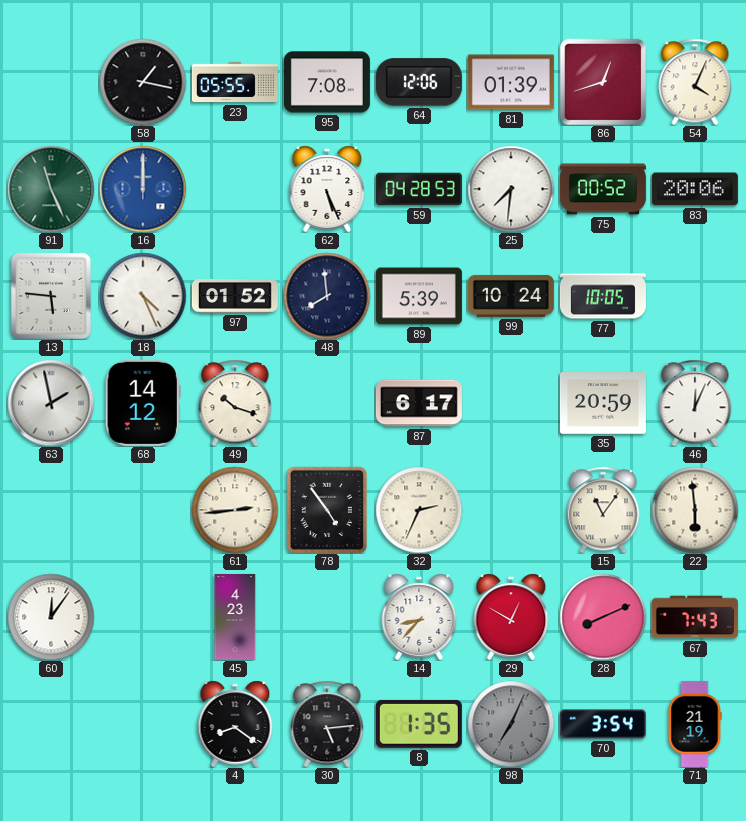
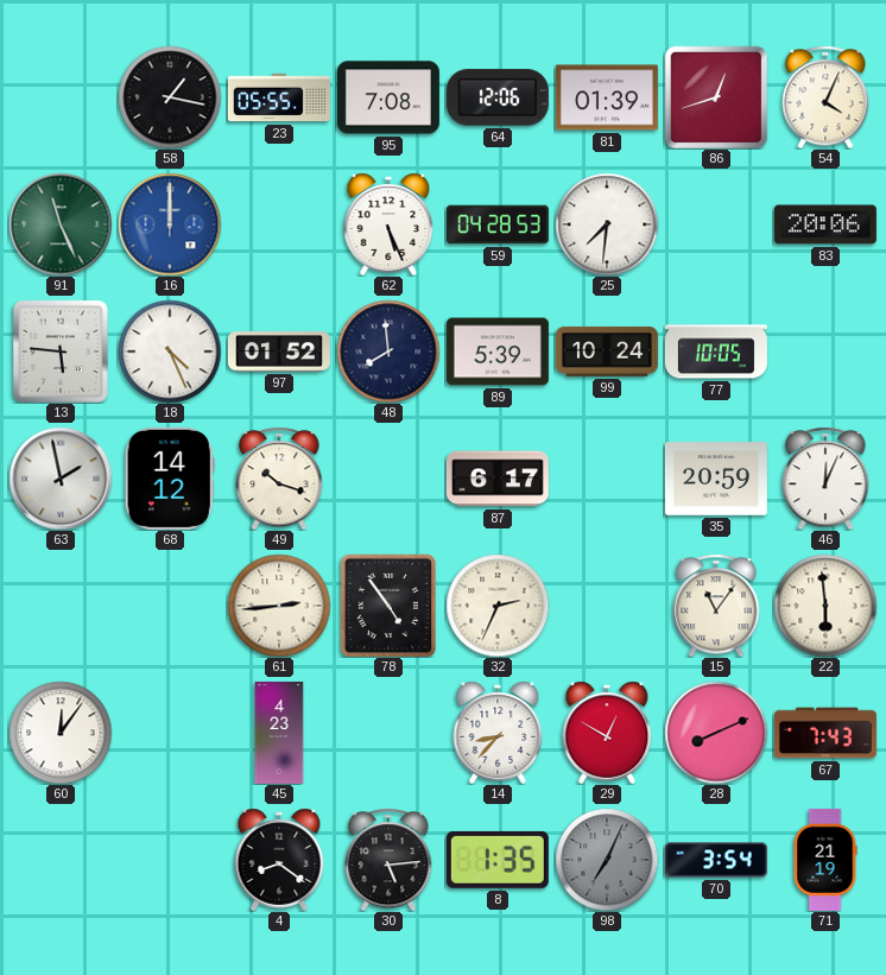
75: 00:52 -> none (603, 189)
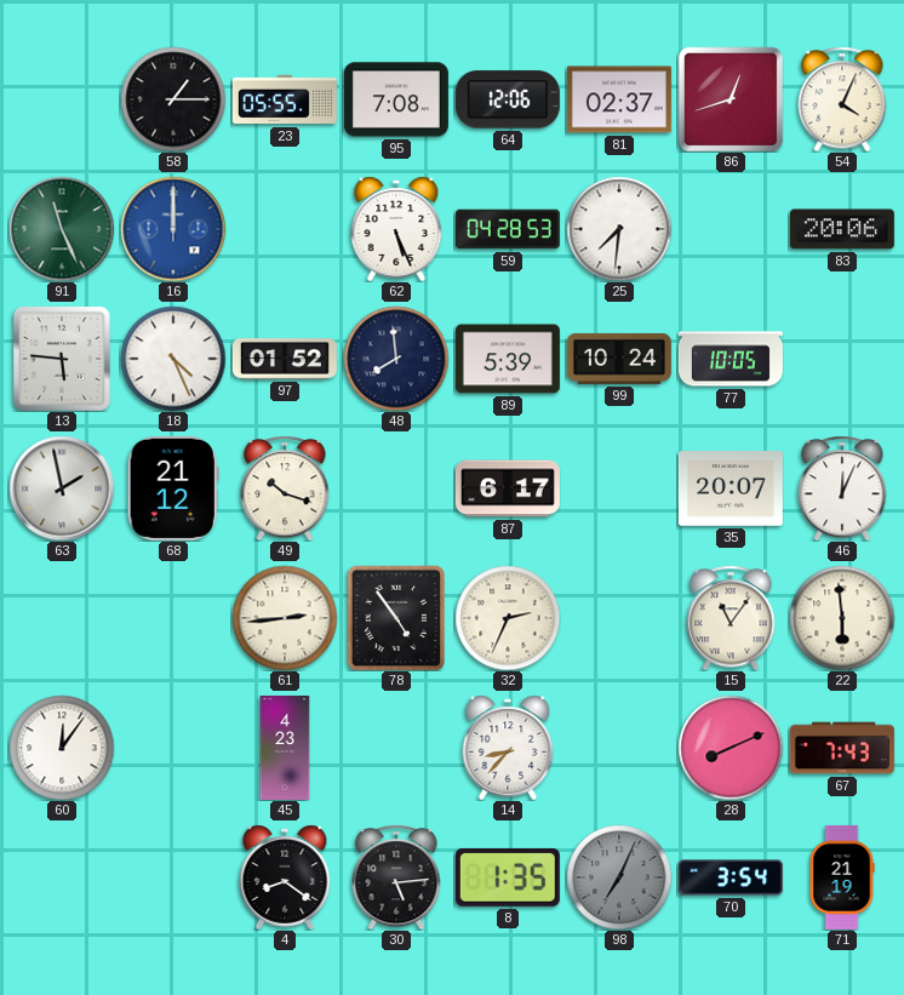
58: 1:17 -> 1:15 (173, 99)
81: 01:39 -> 02:37 (619, 99)
68: 14:12 -> 21:12 (173, 488)
35: 20:59 -> 20:07 (731, 488)
29: 12:50 -> none (607, 733)
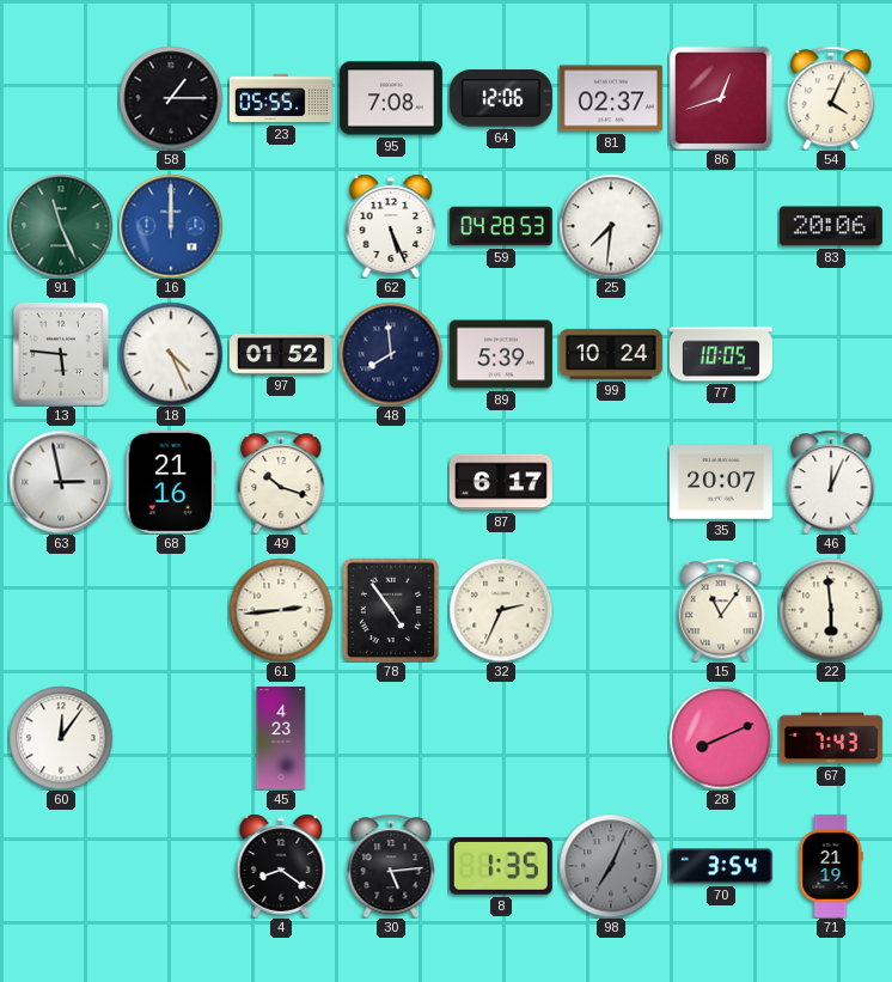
63: 1:58 -> 2:58 (61, 482)
68: 21:12 -> 21:16 (171, 482)
14: 8:37 -> none (508, 748)
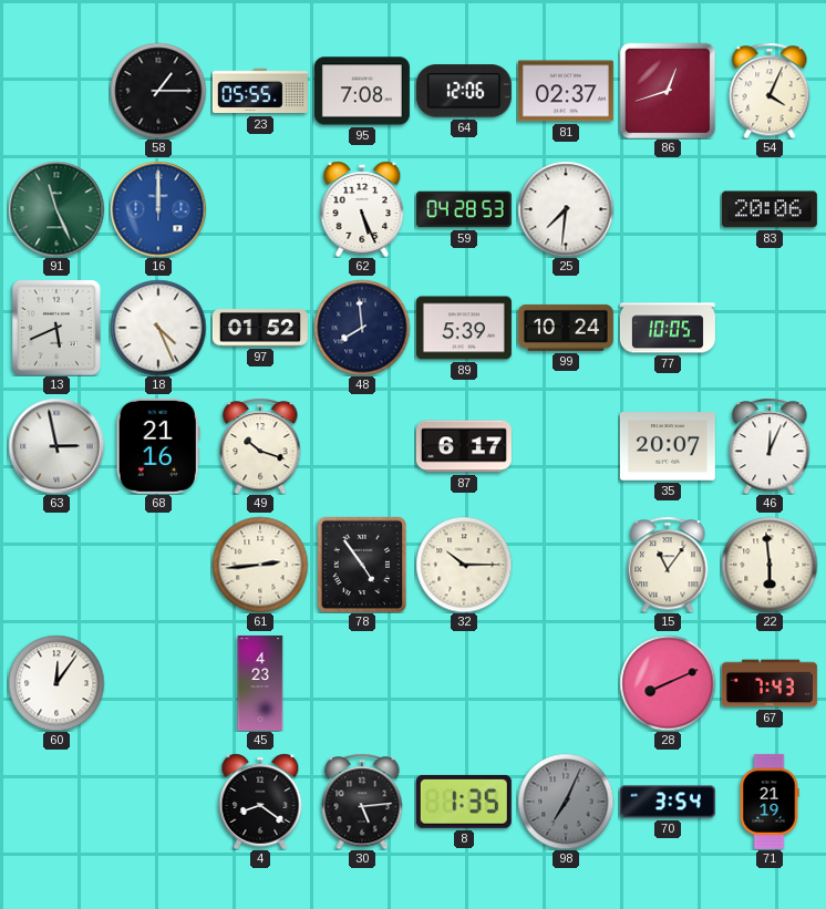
13: 5:46 -> 5:41 (56, 328)
32: 2:34 -> 10:15 (464, 565)
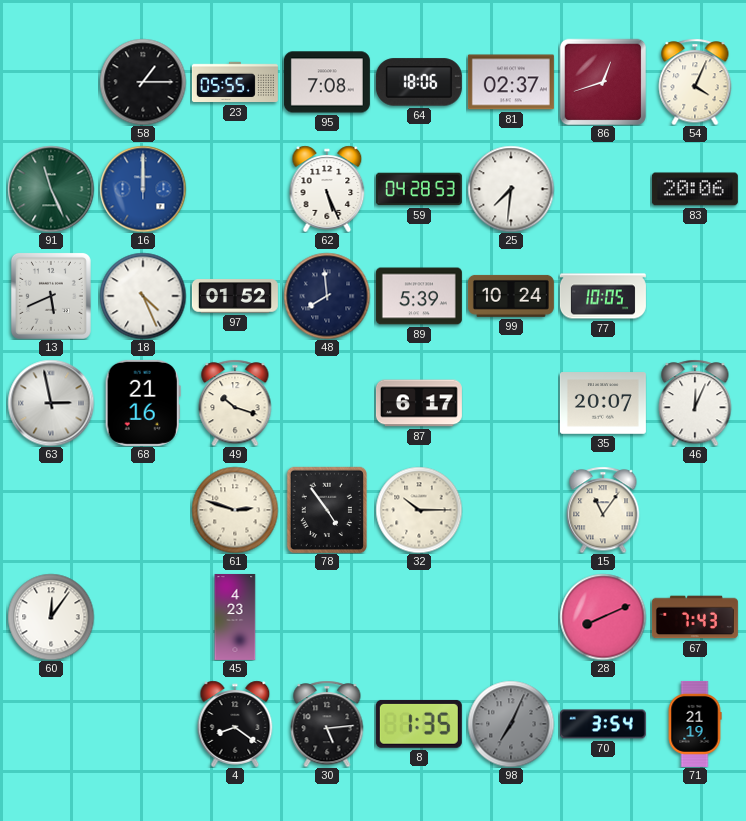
64: 12:06 -> 18:06 (419, 82)
61: 2:44 -> 2:48 (235, 510)
22: 5:59 -> none (770, 565)
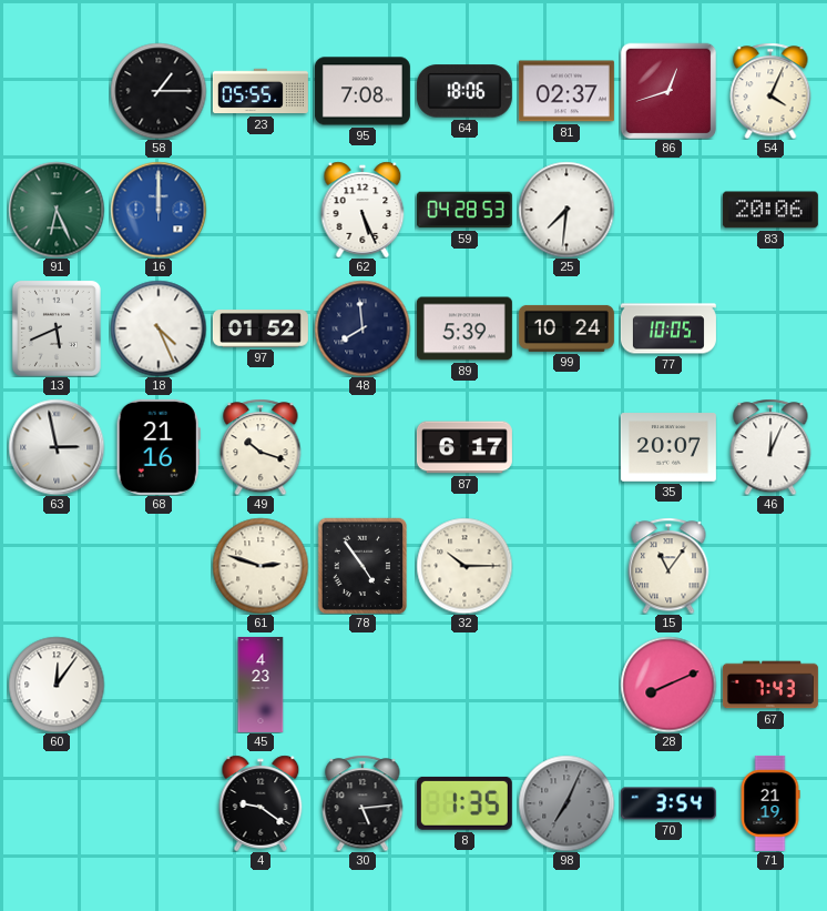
91: 11:26 -> 6:26 (57, 210)
4: 8:21 -> 9:21 (261, 803)
